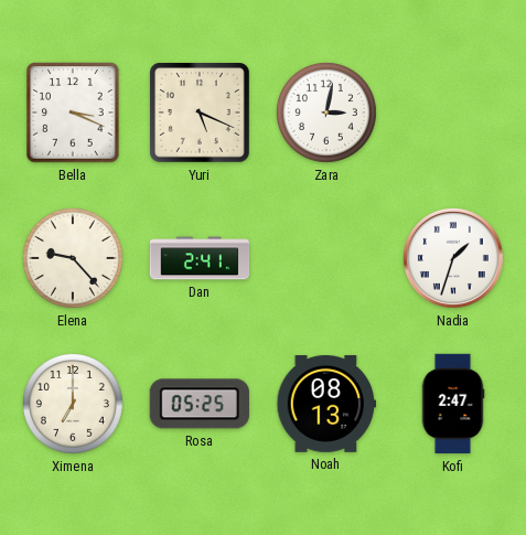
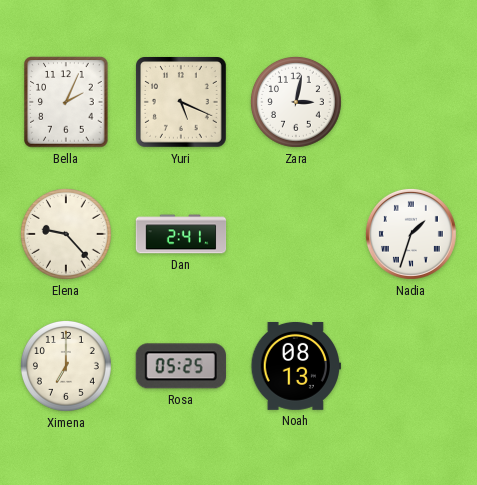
Bella: 3:19 -> 2:04 (66, 102)
Kofi: 2:47 -> none (453, 404)
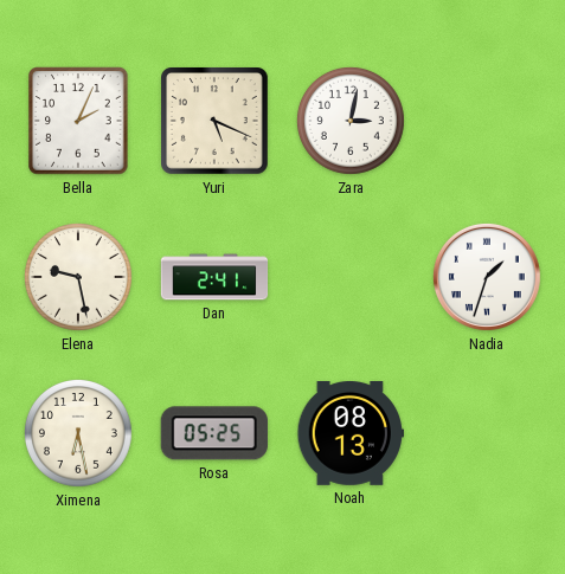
Elena: 9:23 -> 9:28 (78, 277)
Ximena: 7:00 -> 6:28 (78, 433)
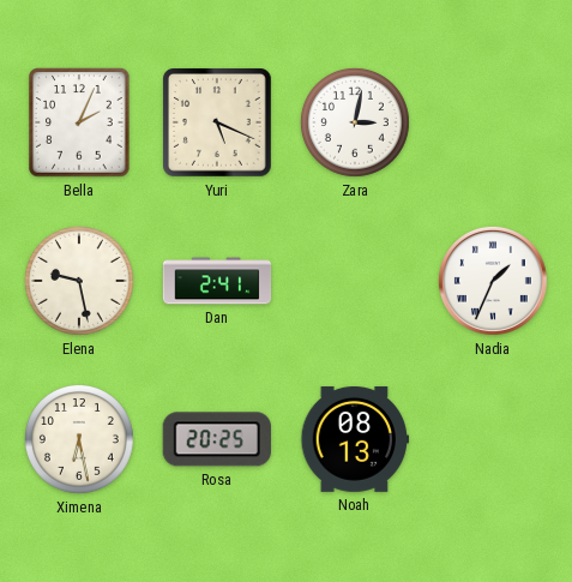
Nadia: 1:33 -> 1:34 (493, 281)
Rosa: 05:25 -> 20:25 (217, 439)
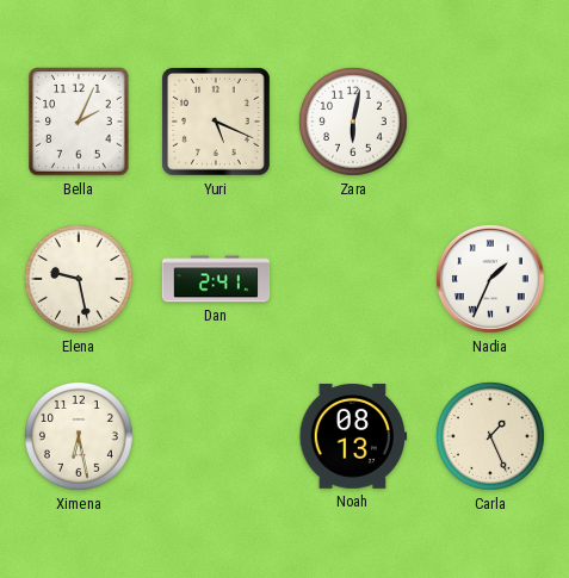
Zara: 3:02 -> 6:02 (353, 122)
Rosa: 20:25 -> none (217, 439)
Carla: none -> 1:26 (490, 436)
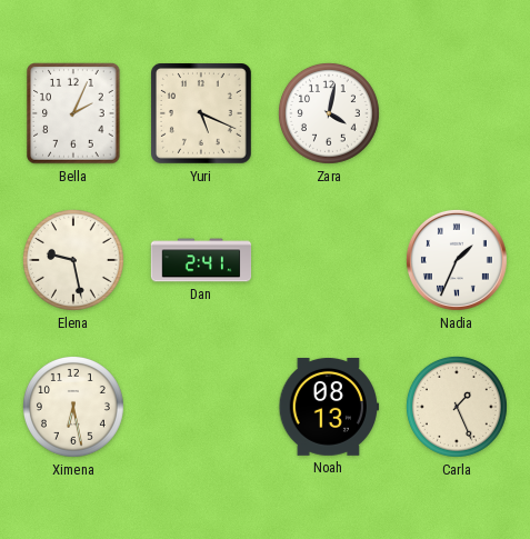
Zara: 6:02 -> 4:02 (329, 113)
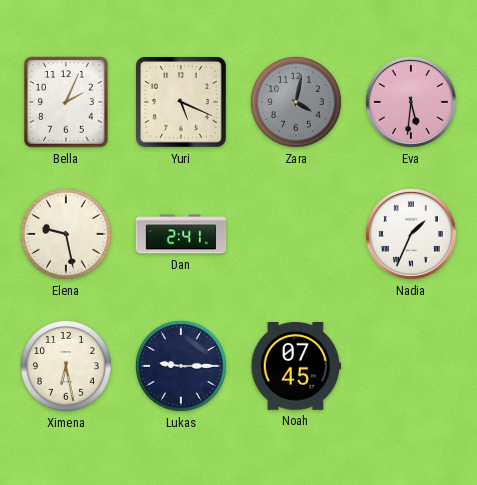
Zara dial: white -> grey (296, 102)
Eva: none -> 5:31 (411, 102)
Lukas: none -> 9:15 (181, 366)
Noah: 08:13 -> 07:45 (296, 366)
Carla: 1:26 -> none (457, 407)
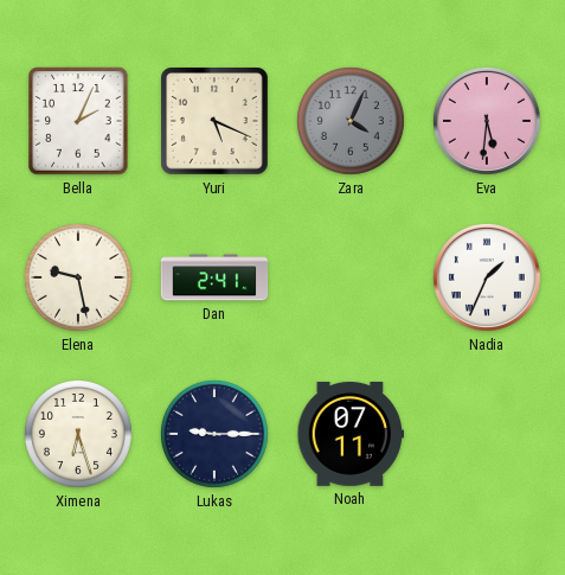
Zara: 4:02 -> 4:04 (351, 121)
Ximena: 6:28 -> 6:27 (78, 434)
Noah: 07:45 -> 07:11 (351, 434)
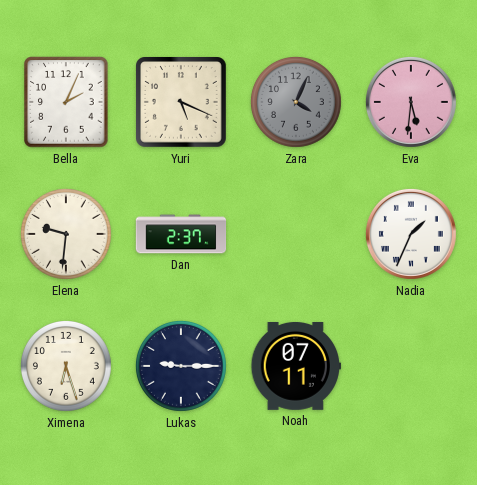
Elena: 9:28 -> 9:31 (66, 234)
Dan: 2:41 -> 2:37 (181, 234)
